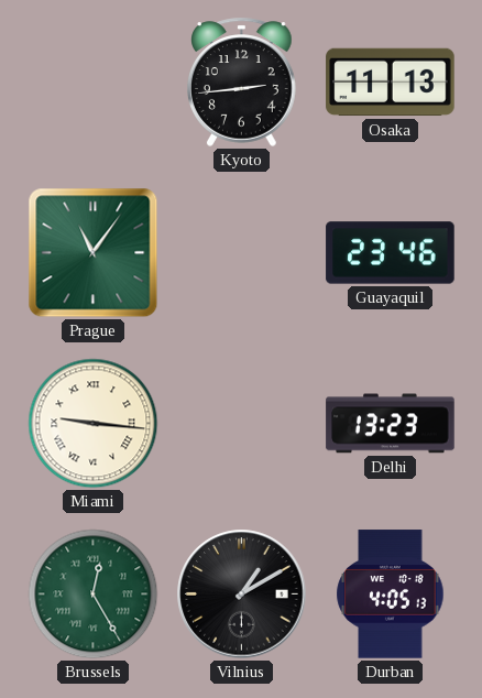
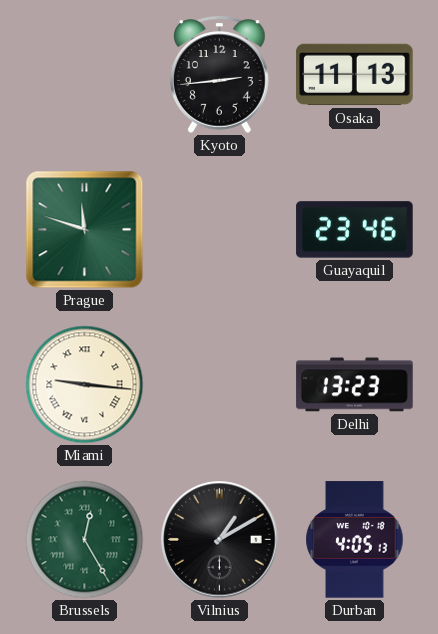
Prague: 11:06 -> 11:48 (85, 230)
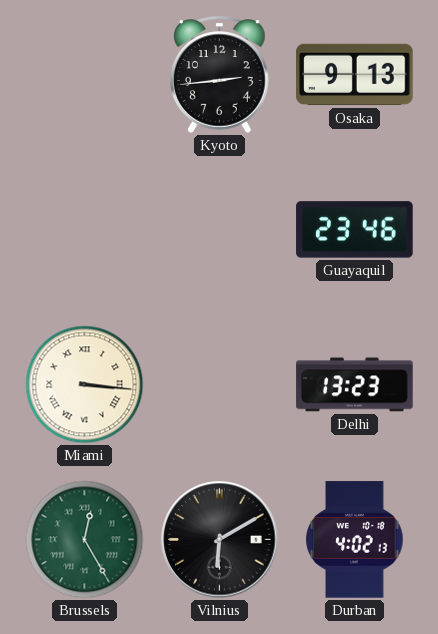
Osaka: 11:13 -> 9:13 (355, 75)
Prague: 11:48 -> none (85, 230)
Miami: 9:16 -> 3:16 (85, 385)
Vilnius: 1:10 -> 6:10 (220, 540)
Durban: 4:05 -> 4:02 (355, 540)
